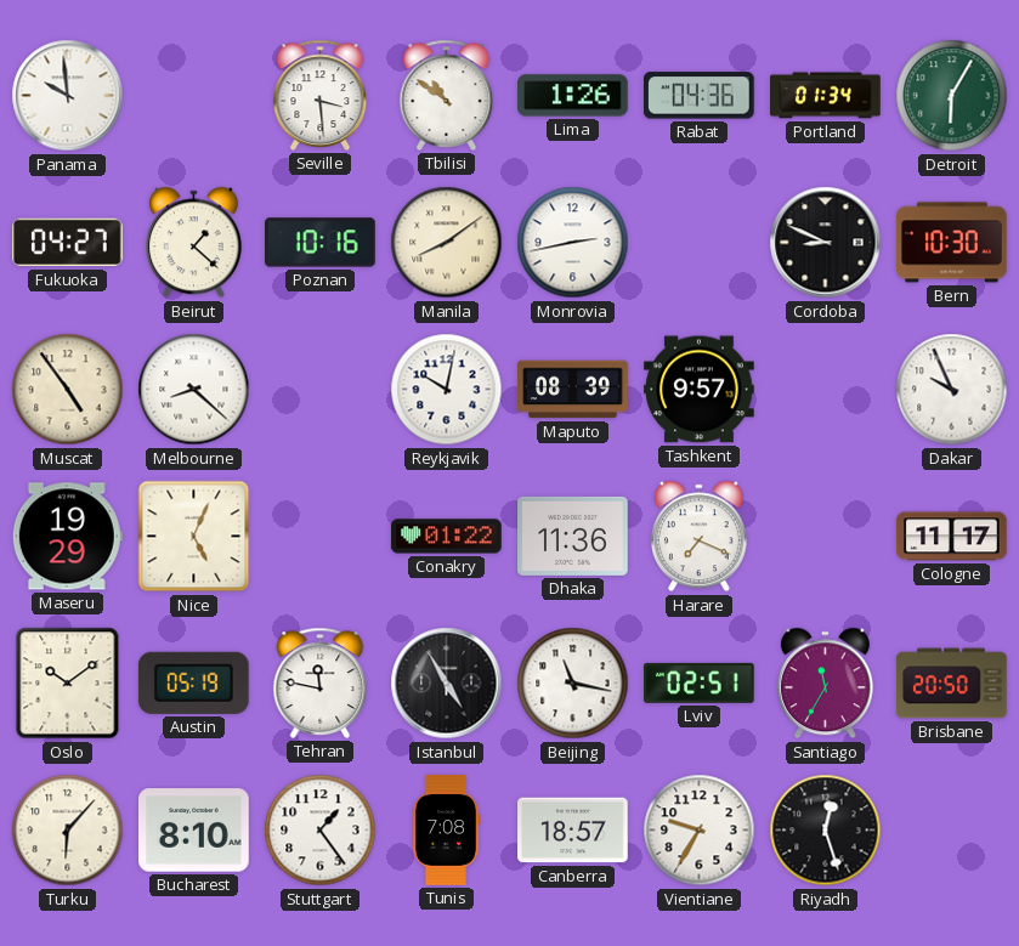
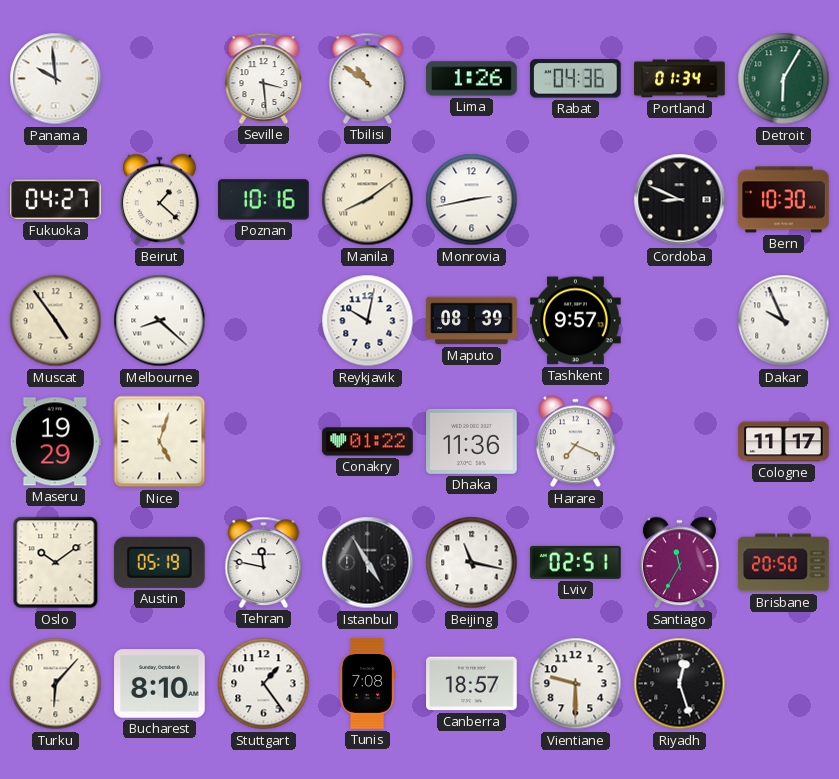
Nice: 5:04 -> 5:03 (160, 442)
Vientiane: 9:35 -> 9:30 (576, 684)
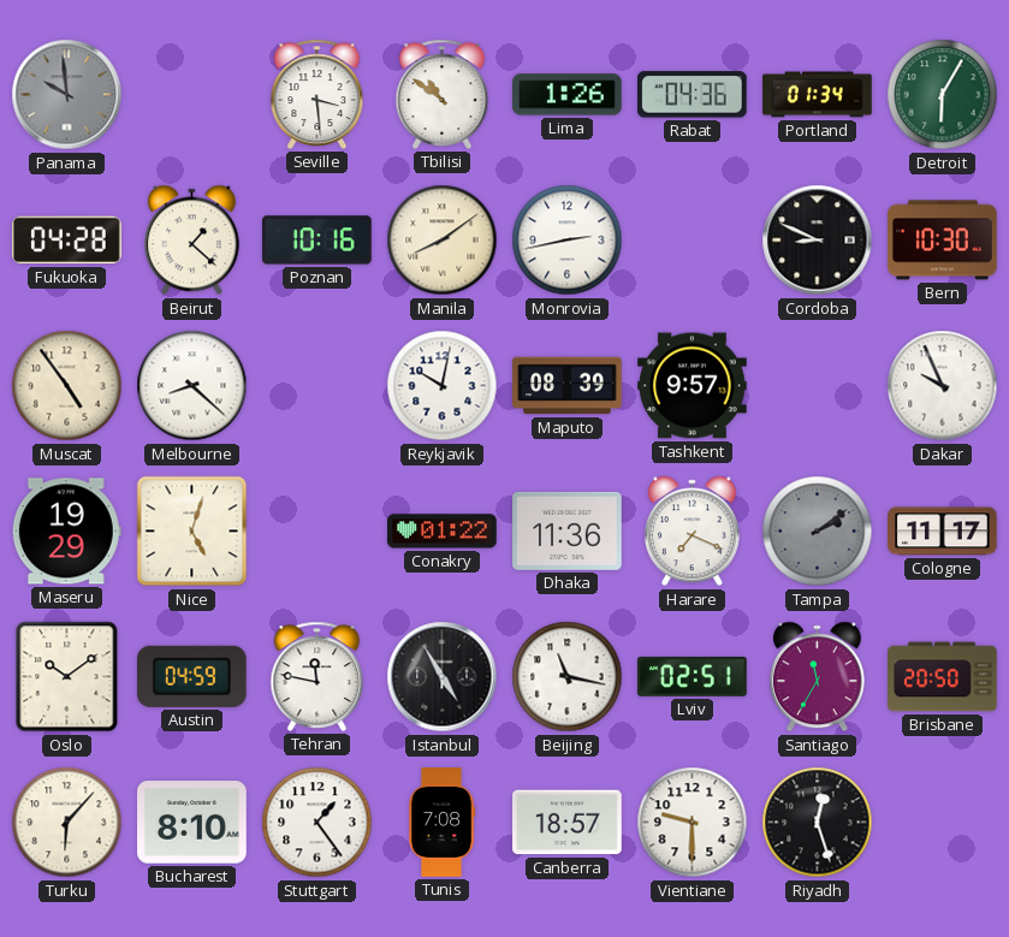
Panama dial: white -> grey (67, 95)
Fukuoka: 04:27 -> 04:28 (67, 241)
Tampa: none -> 2:09 (818, 532)
Austin: 05:19 -> 04:59 (191, 676)
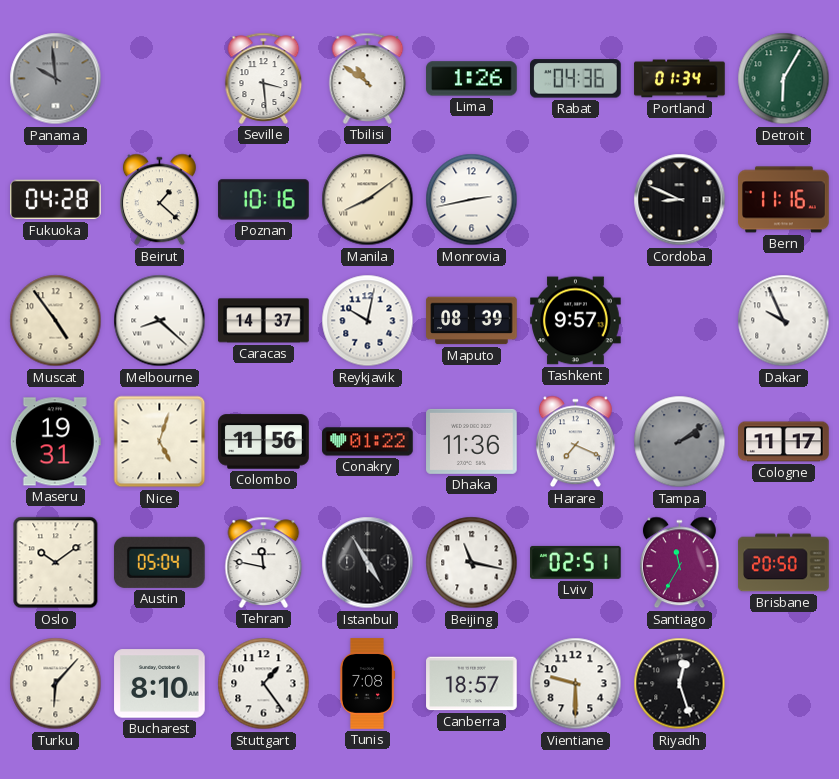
Bern: 10:30 -> 11:16 (784, 200)
Caracas: none -> 14:37 (264, 321)
Maseru: 19:29 -> 19:31 (55, 442)
Colombo: none -> 11:56 (264, 442)
Austin: 04:59 -> 05:04 (159, 562)
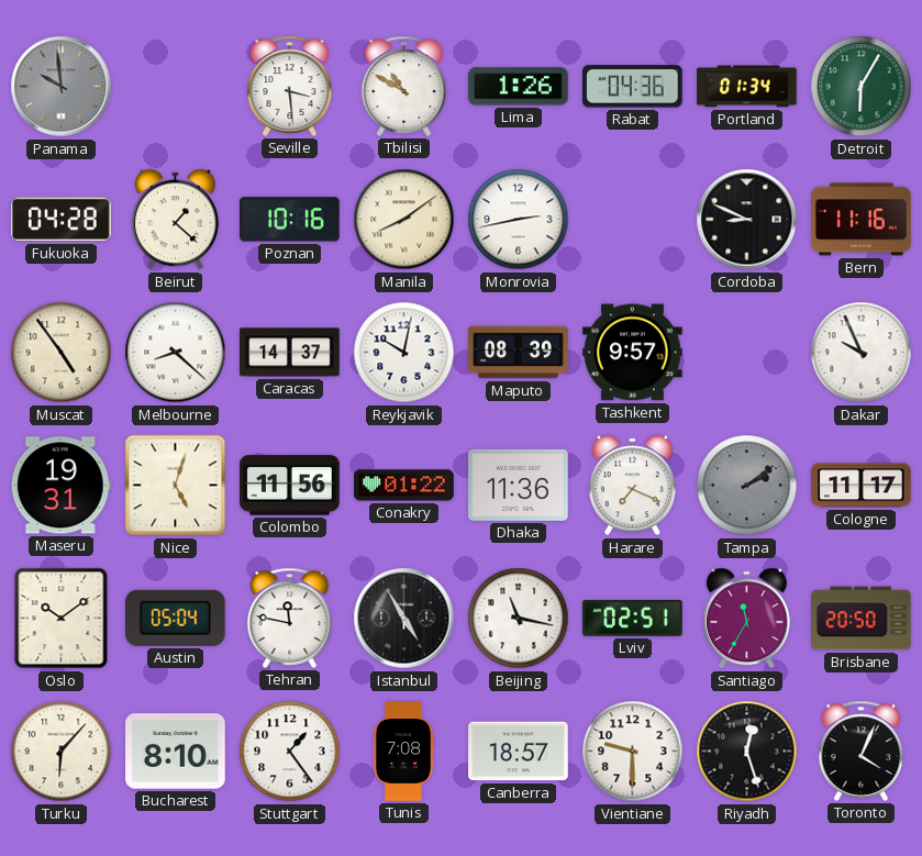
Tbilisi: 10:51 -> 10:50 (404, 86)
Toronto: none -> 4:04 (862, 751)
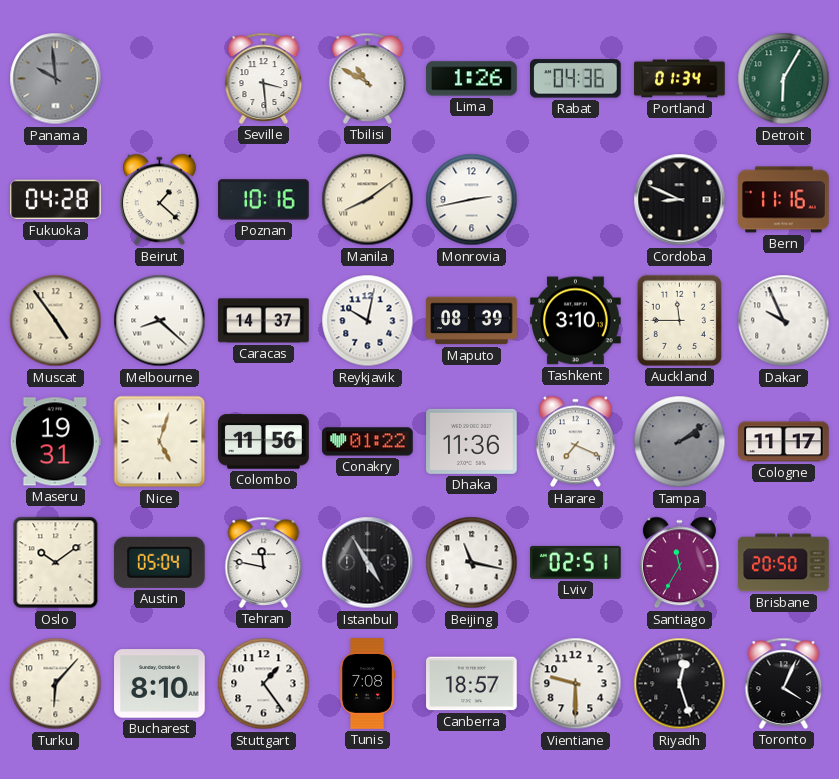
Tashkent: 9:57 -> 3:10 (576, 321)
Auckland: none -> 11:45 (679, 320)
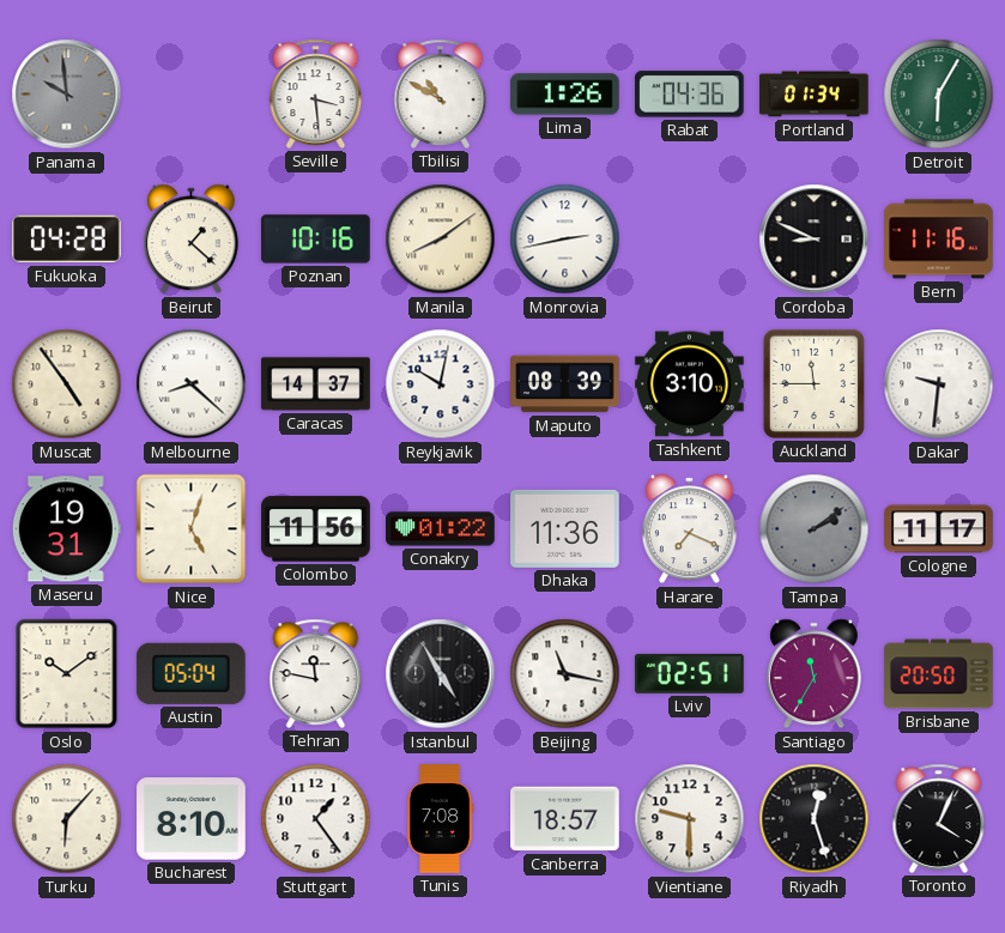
Dakar: 9:56 -> 9:31 (939, 384)
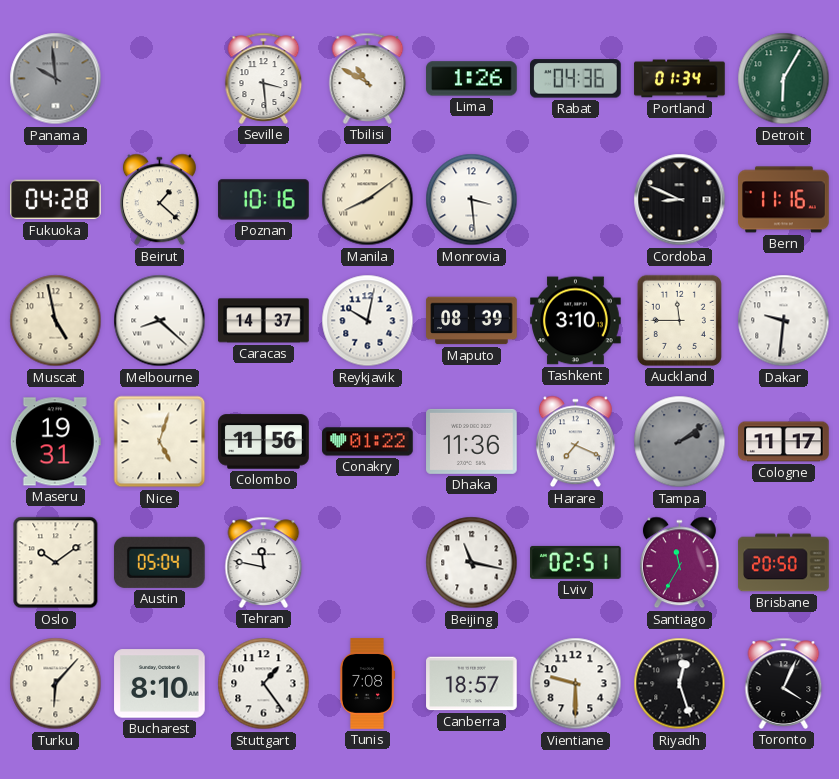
Monrovia: 2:43 -> 3:29 (472, 200)
Muscat: 4:54 -> 4:58 (56, 321)
Istanbul: 4:55 -> none (441, 674)
